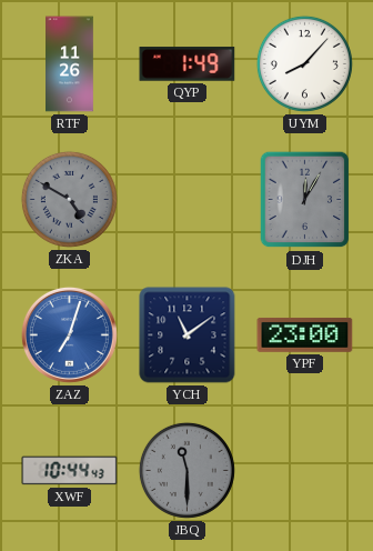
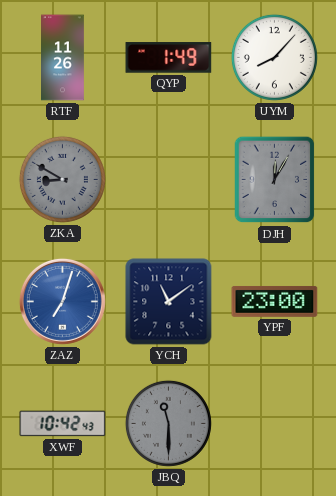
ZKA: 4:50 -> 8:50 (62, 179)
XWF: 10:44 -> 10:42 (63, 424)
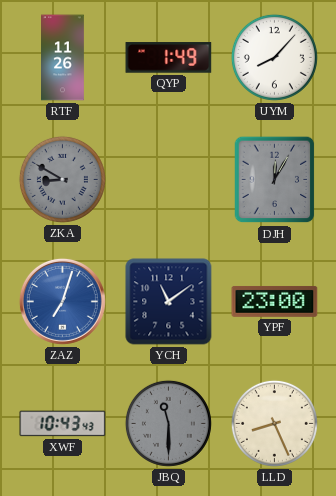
XWF: 10:42 -> 10:43 (63, 424)
LLD: none -> 8:26 (274, 423)
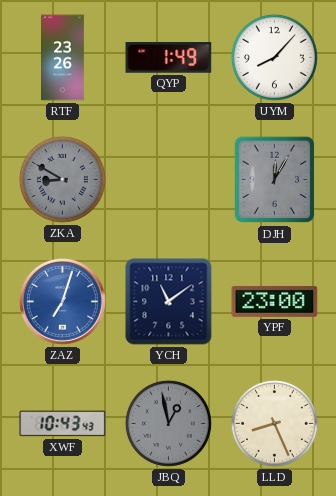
RTF: 11:26 -> 23:26 (63, 58)
JBQ: 11:30 -> 12:58 (168, 423)
